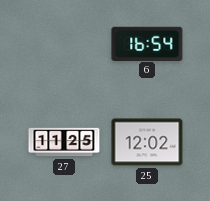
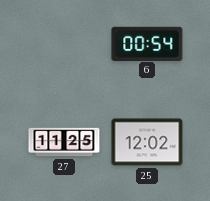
6: 16:54 -> 00:54 (147, 43)
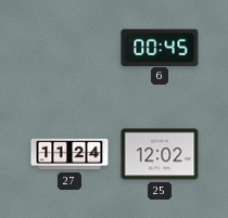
6: 00:54 -> 00:45 (160, 47)
27: 11:25 -> 11:24 (69, 154)
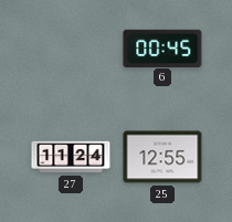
25: 12:02 -> 12:55 (162, 157)
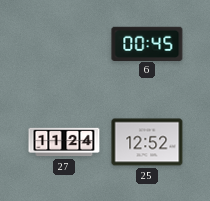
25: 12:55 -> 12:52 (147, 142)
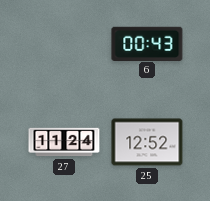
6: 00:45 -> 00:43 (147, 43)
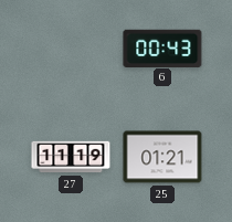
27: 11:24 -> 11:19 (71, 157)
25: 12:52 -> 01:21 (162, 157)
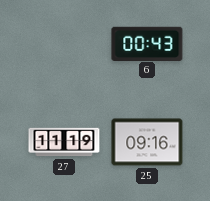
25: 01:21 -> 09:16 (147, 142)
